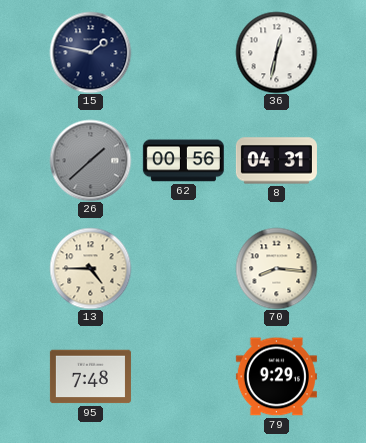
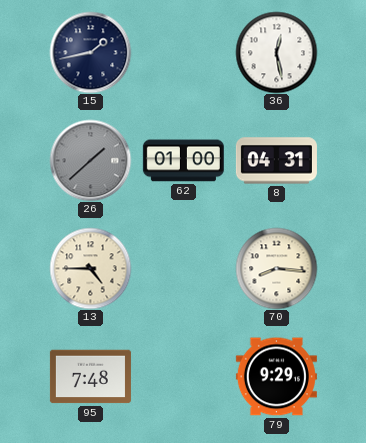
15: 1:47 -> 1:43 (90, 52)
36: 12:32 -> 12:28 (276, 52)
62: 00:56 -> 01:00 (183, 161)
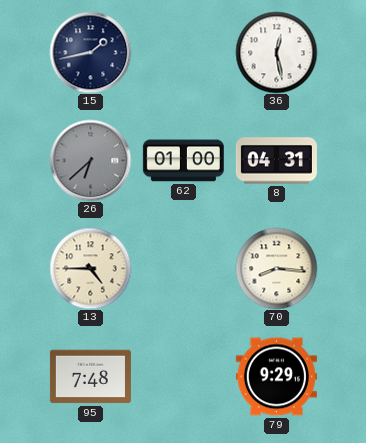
26: 1:38 -> 6:38 (90, 160)
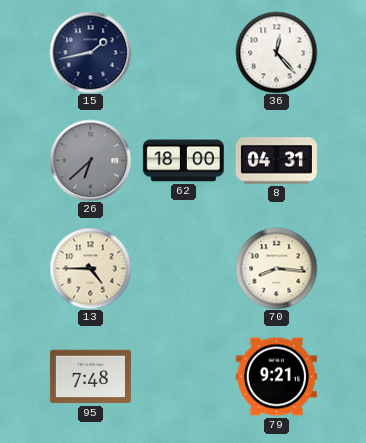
36: 12:28 -> 12:23 (276, 52)
62: 01:00 -> 18:00 (183, 161)
79: 9:29 -> 9:21 (276, 377)
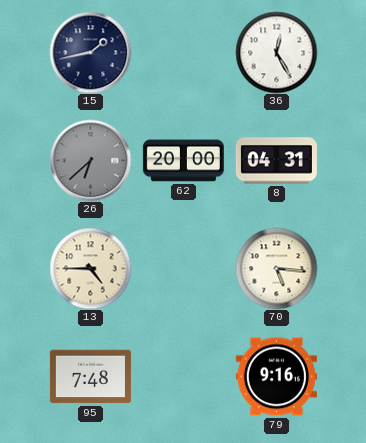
36: 12:23 -> 12:25 (276, 52)
62: 18:00 -> 20:00 (183, 161)
70: 8:16 -> 5:16 (276, 268)
79: 9:21 -> 9:16 (276, 377)
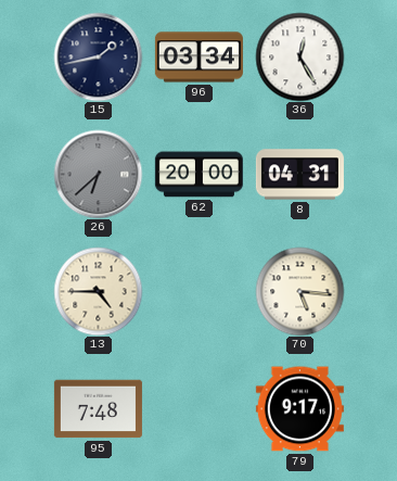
96: none -> 03:34 (198, 58)
79: 9:16 -> 9:17 (299, 409)
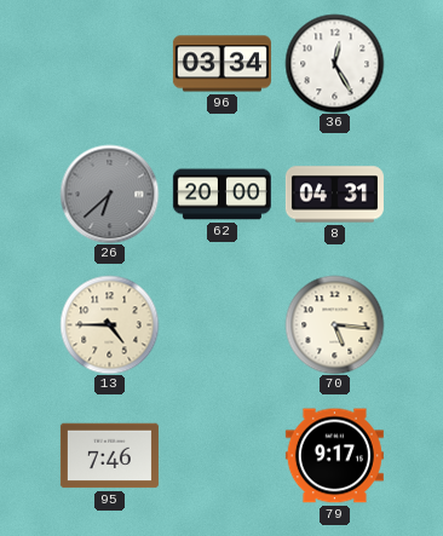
15: 1:43 -> none (98, 56)
95: 7:48 -> 7:46 (109, 456)
